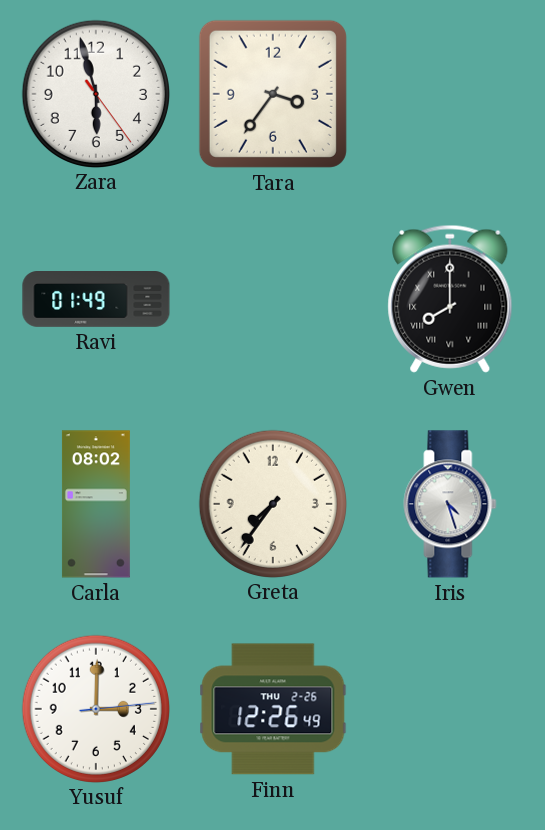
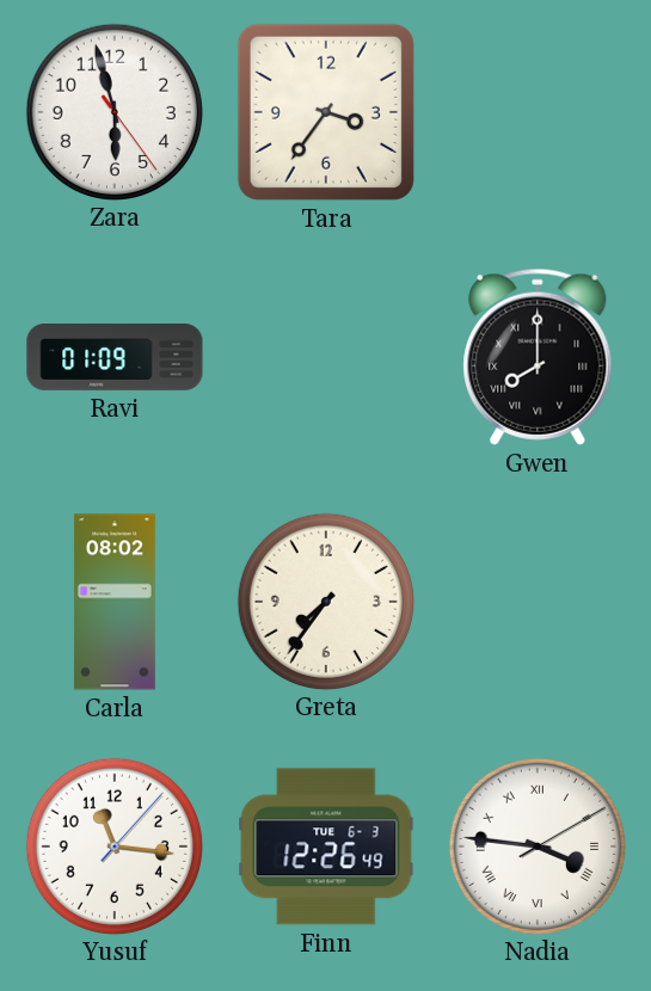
Ravi: 01:49 -> 01:09 (115, 358)
Iris: 4:27 -> none (450, 504)
Yusuf: 3:00 -> 11:16 (113, 845)
Finn date: THU 2-26 -> TUE 6-3 (326, 847)
Nadia: none -> 3:46 (536, 845)
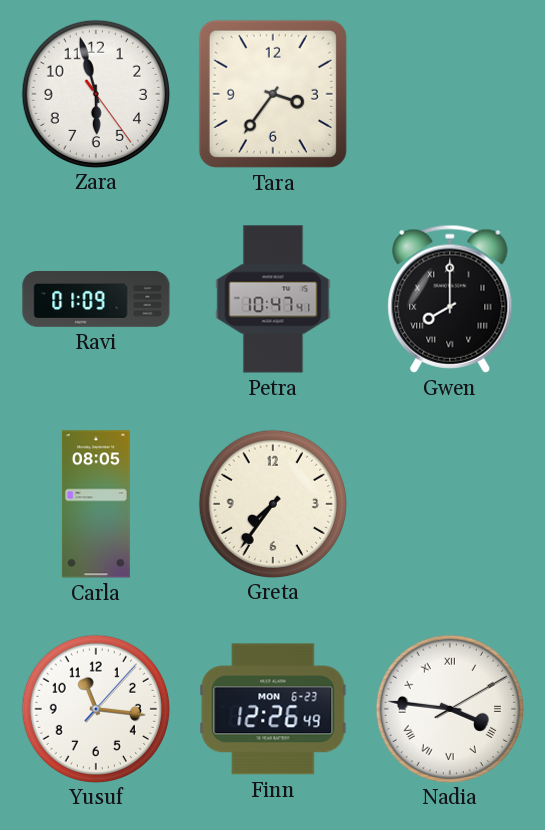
Petra: none -> 10:47 (273, 299)
Carla: 08:02 -> 08:05 (96, 504)
Finn date: TUE 6-3 -> MON 6-23 (273, 709)
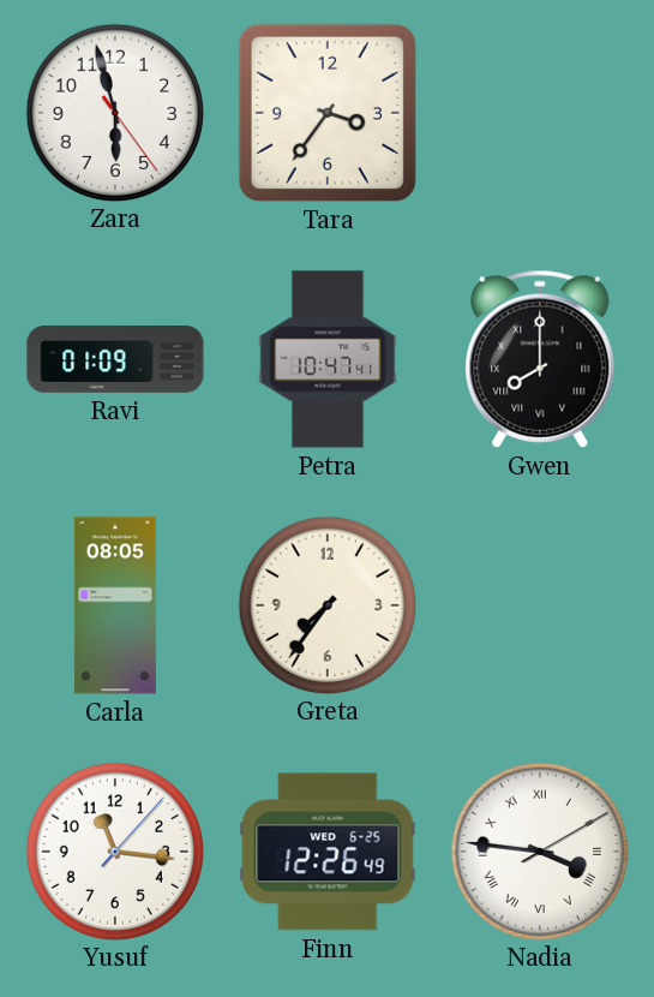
Finn date: MON 6-23 -> WED 6-25 (328, 852)
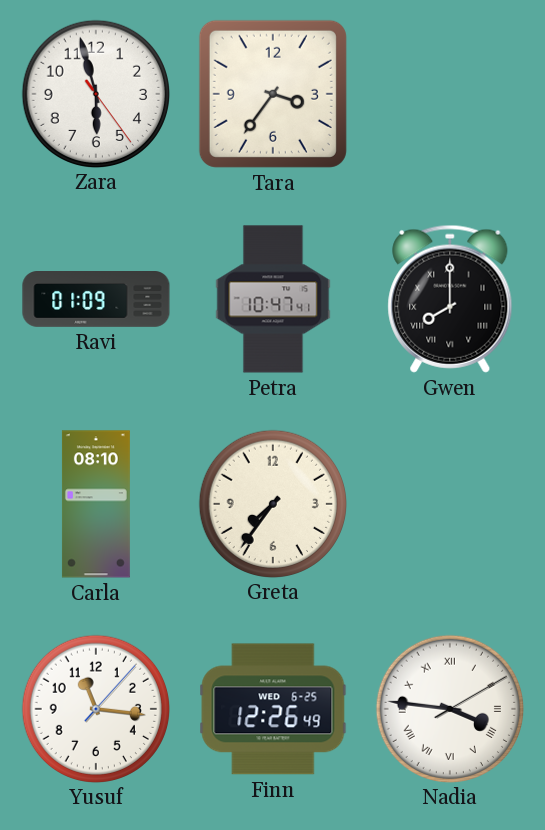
Carla: 08:05 -> 08:10 (96, 504)
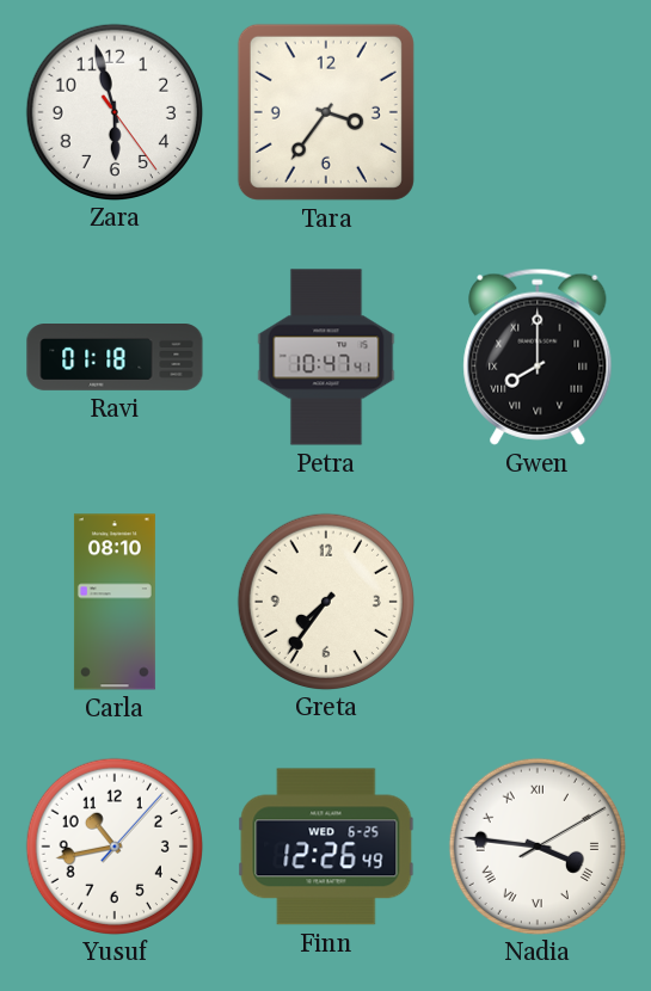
Ravi: 01:09 -> 01:18 (115, 358)
Yusuf: 11:16 -> 10:43 (113, 845)
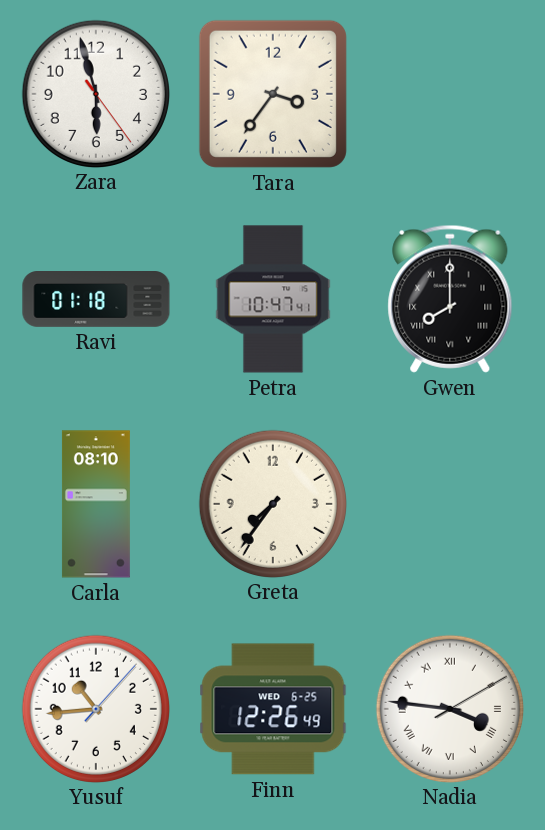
Yusuf: 10:43 -> 10:44 (95, 708)
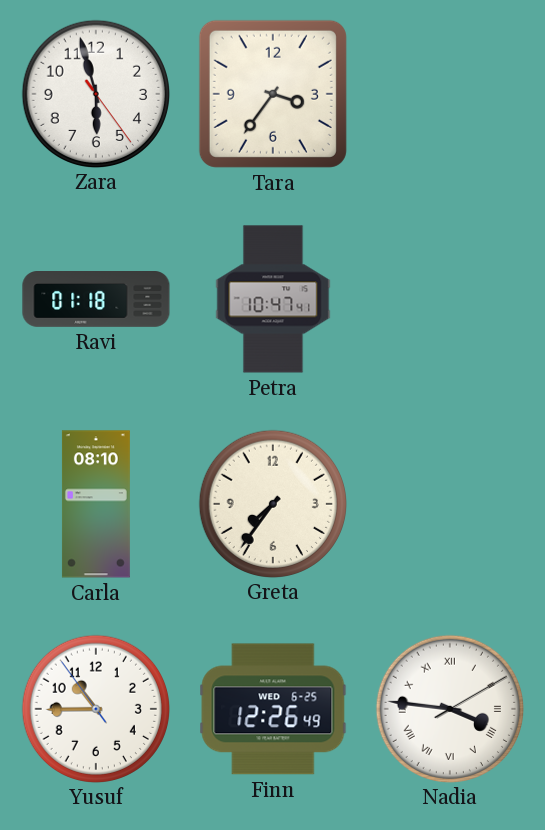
Gwen: 8:00 -> none (450, 299)
Yusuf: 10:44:07 -> 10:44:54 (95, 708)
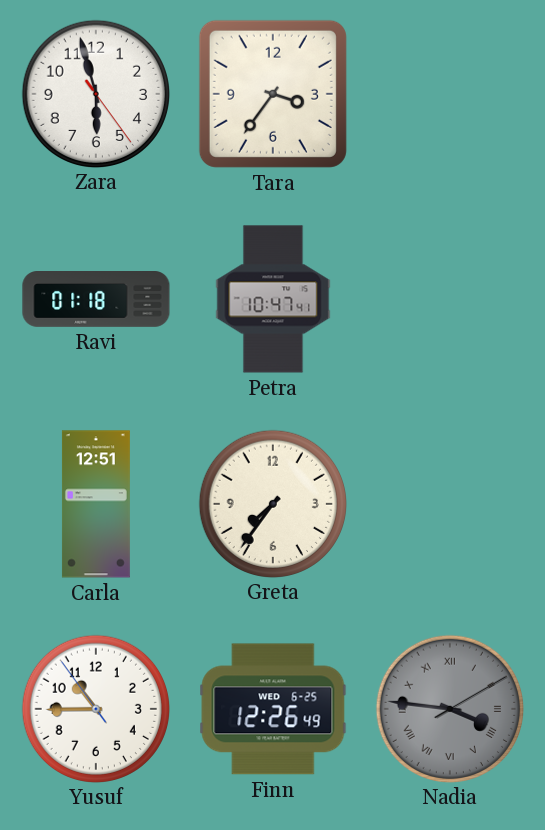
Carla: 08:10 -> 12:51 (96, 504)
Nadia dial: white -> grey (449, 708)
